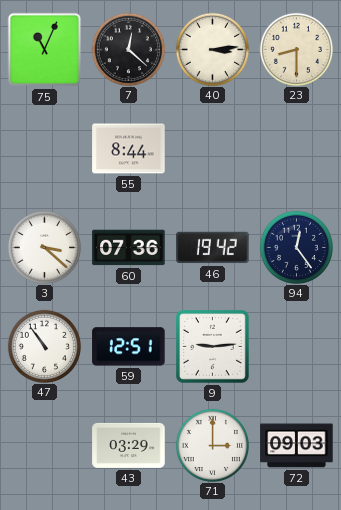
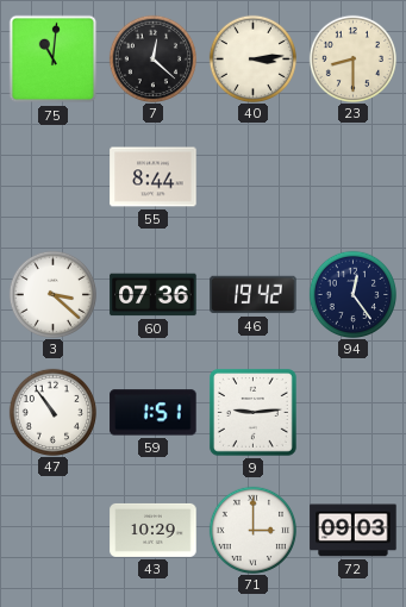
75: 11:04 -> 11:01 (54, 60)
59: 12:51 -> 1:51 (154, 413)
43: 03:29 -> 10:29 (154, 530)
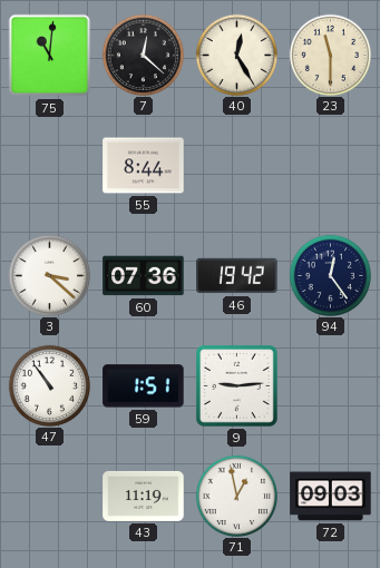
40: 3:14 -> 12:25 (236, 55)
23: 8:30 -> 11:30 (330, 55)
43: 10:29 -> 11:19 (144, 496)
71: 3:00 -> 12:58 (236, 496)
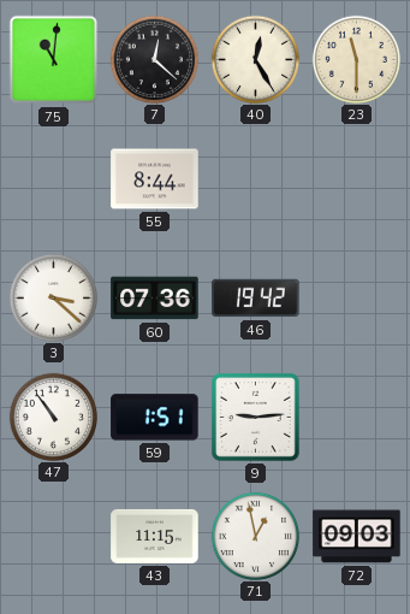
94: 12:24 -> none (330, 275)
43: 11:19 -> 11:15 (155, 536)
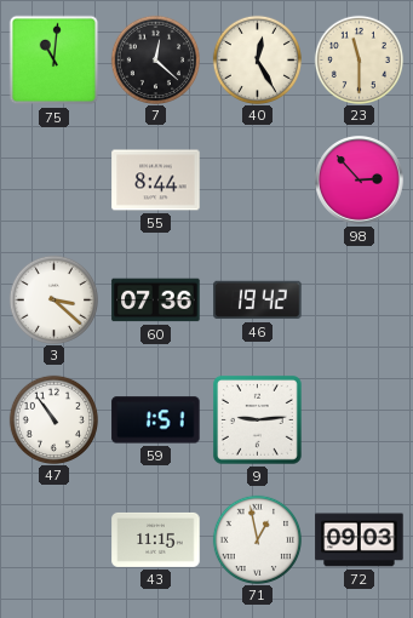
98: none -> 2:53 (360, 181)
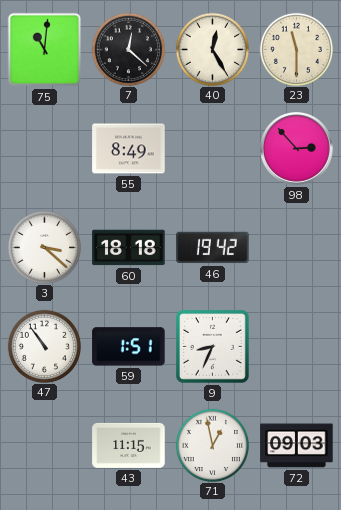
55: 8:44 -> 8:49 (129, 149)
60: 07:36 -> 18:18 (129, 248)
9: 9:14 -> 8:34 (212, 346)
